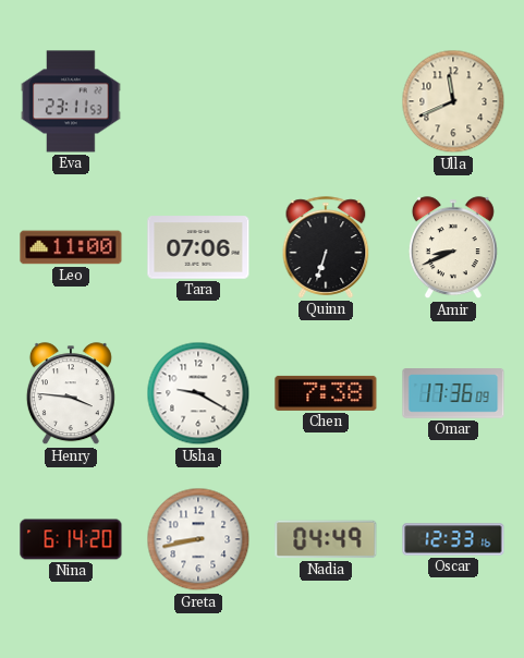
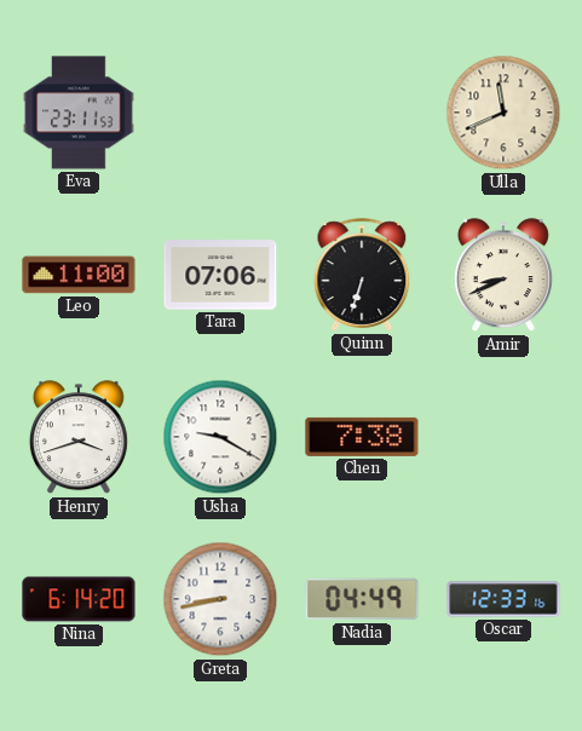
Henry: 3:46 -> 3:42 (79, 438)
Omar: 17:36 -> none (453, 393)
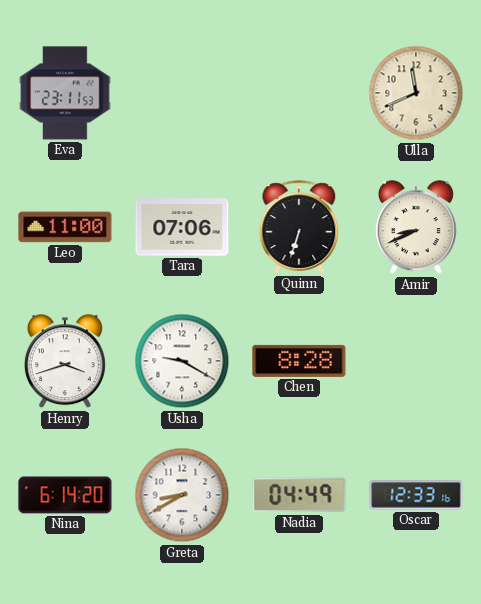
Chen: 7:38 -> 8:28 (299, 361)
Greta: 8:43 -> 8:40 (182, 495)
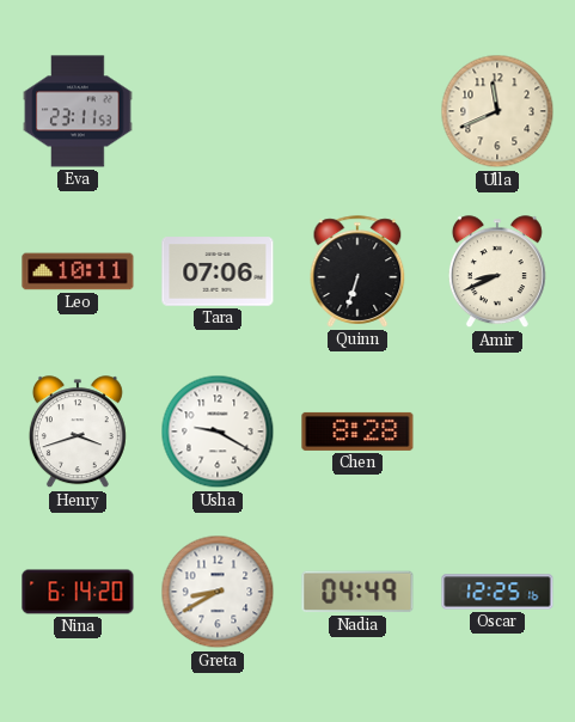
Leo: 11:00 -> 10:11 (78, 271)
Oscar: 12:33 -> 12:25 (497, 592)
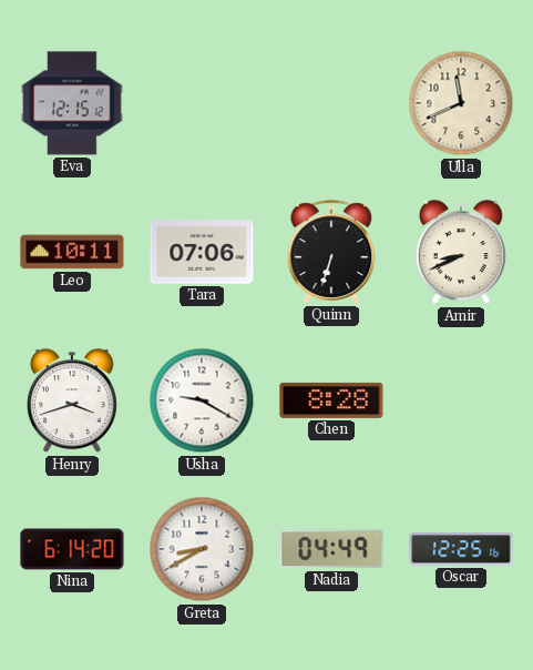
Eva: 23:11 -> 12:15 (72, 103)
